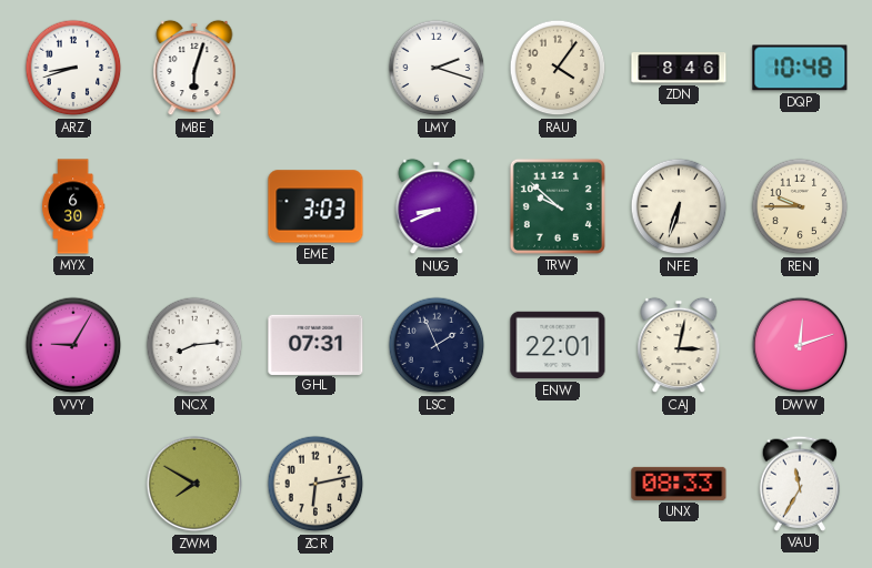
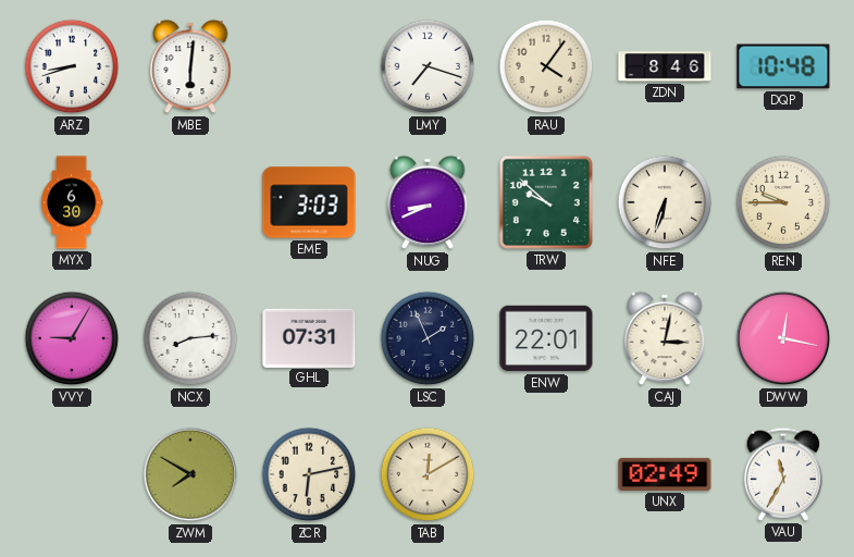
MBE: 6:03 -> 6:01 (190, 66)
LMY: 2:18 -> 7:18 (428, 66)
DWW: 12:12 -> 12:17 (783, 338)
TAB: none -> 12:10 (428, 474)
UNX: 08:33 -> 02:49 (665, 474)
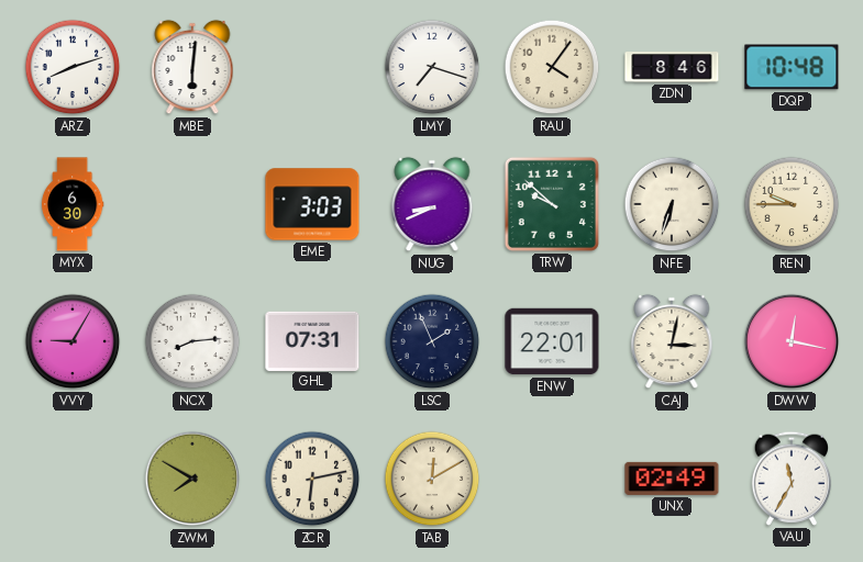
ARZ: 8:42 -> 8:12 (73, 67)
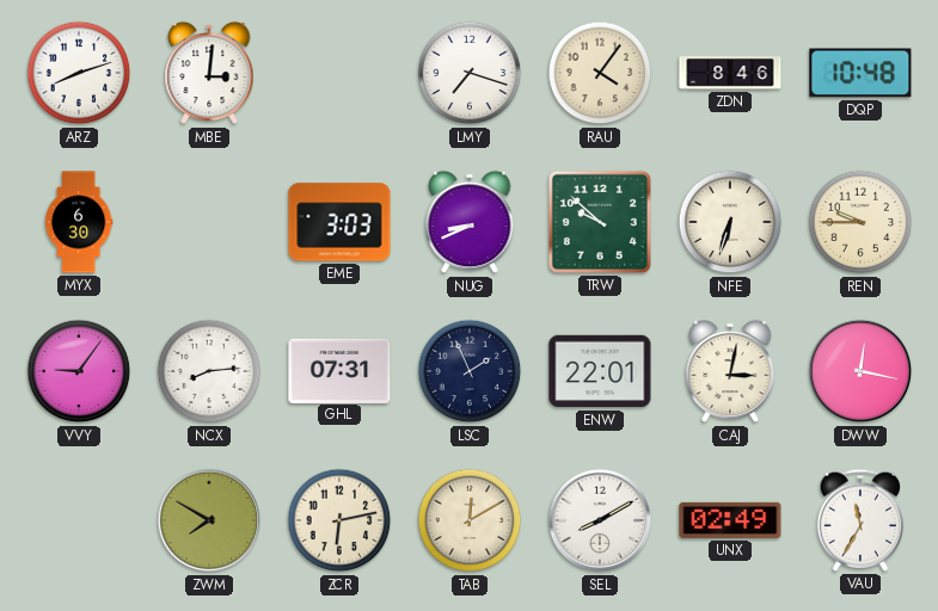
MBE: 6:01 -> 3:01 (209, 73)
VVY: 9:05 -> 9:06 (79, 371)
SEL: none -> 8:10 (600, 520)
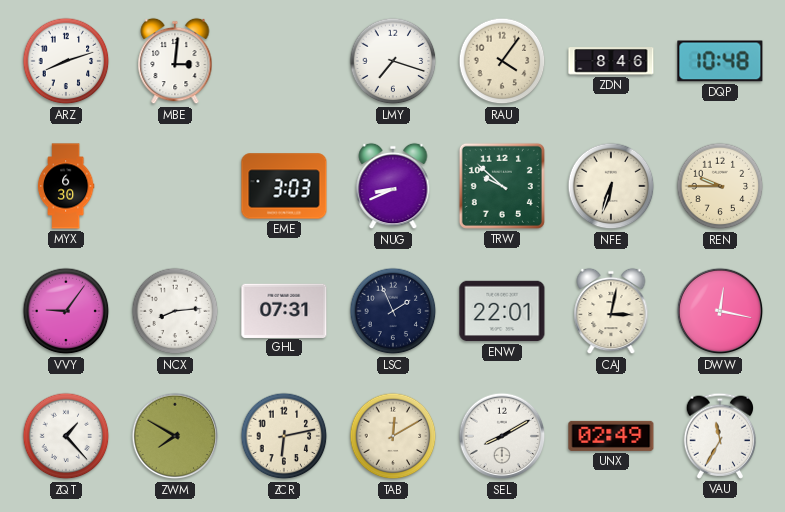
ZQT: none -> 1:23 (66, 436)
